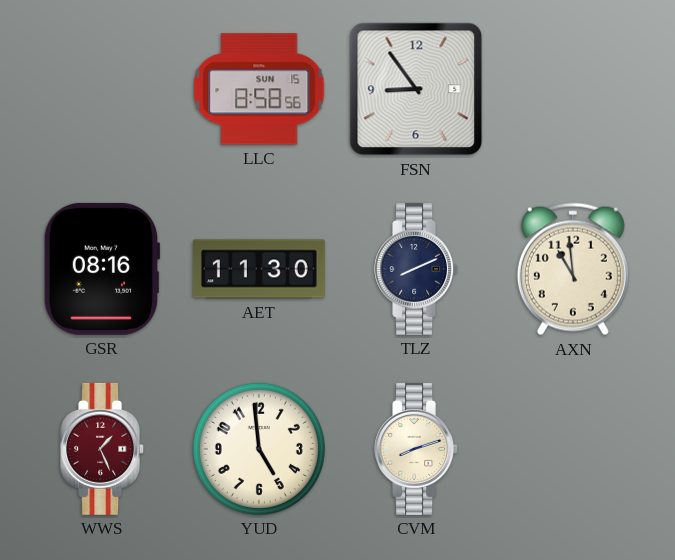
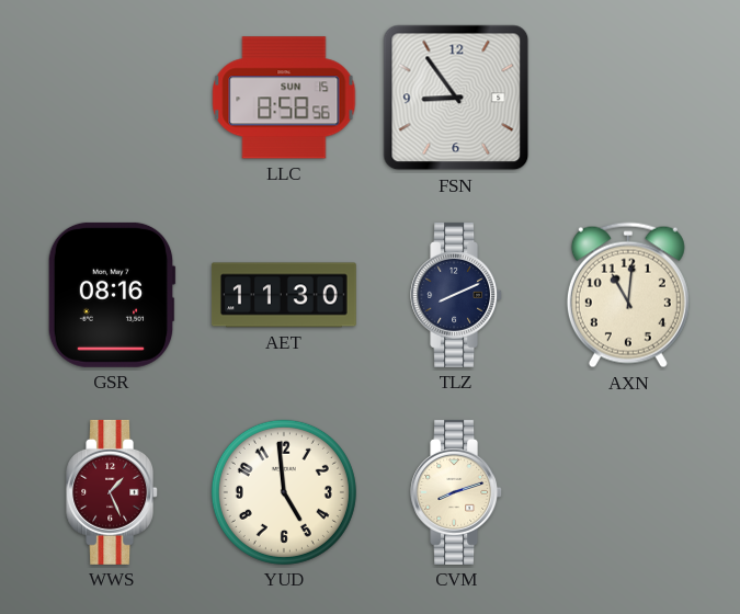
AXN: 10:59 -> 11:01 (628, 295)
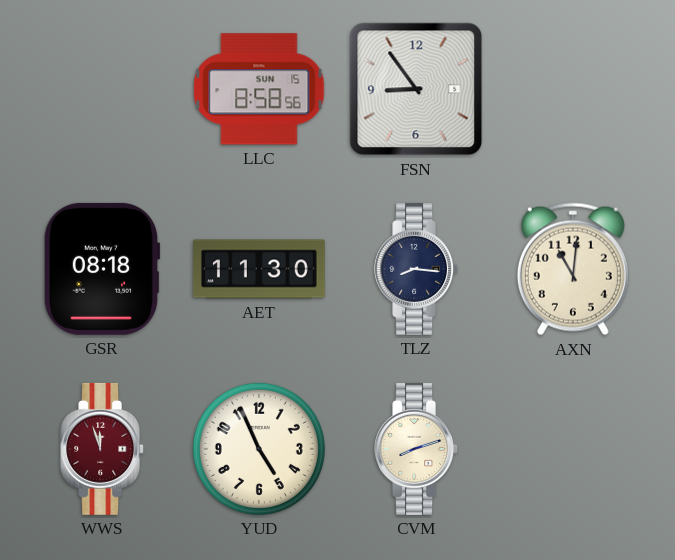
GSR: 08:16 -> 08:18 (102, 269)
TLZ: 8:11 -> 8:16 (416, 269)
WWS: 1:26 -> 11:57 (102, 449)
YUD: 4:59 -> 4:56 (259, 449)
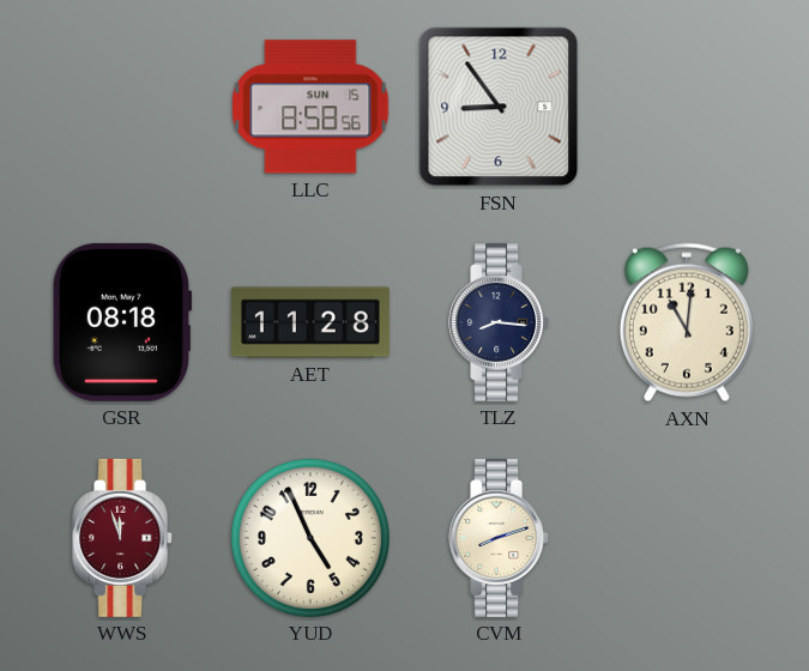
AET: 11:30 -> 11:28 (310, 322)
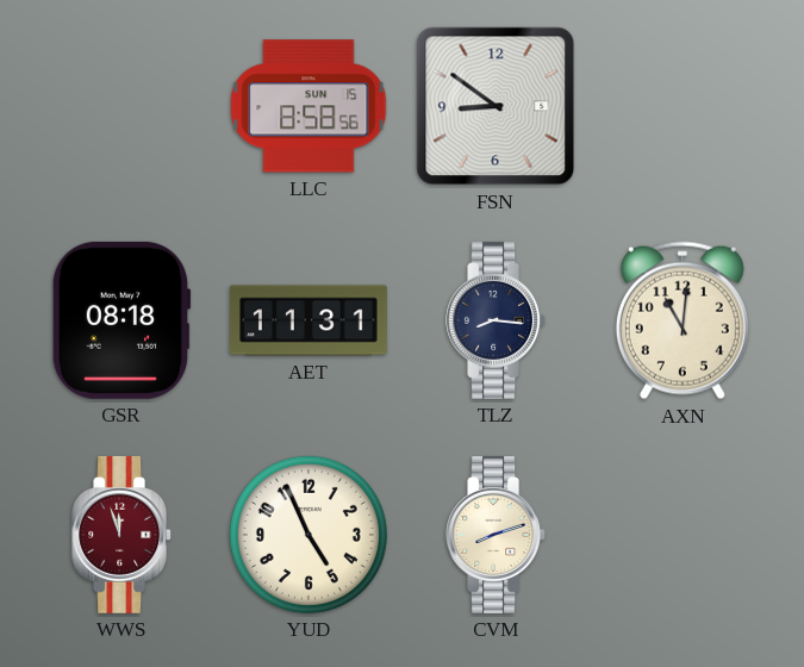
FSN: 8:54 -> 8:51 (496, 106)
AET: 11:28 -> 11:31 (308, 320)
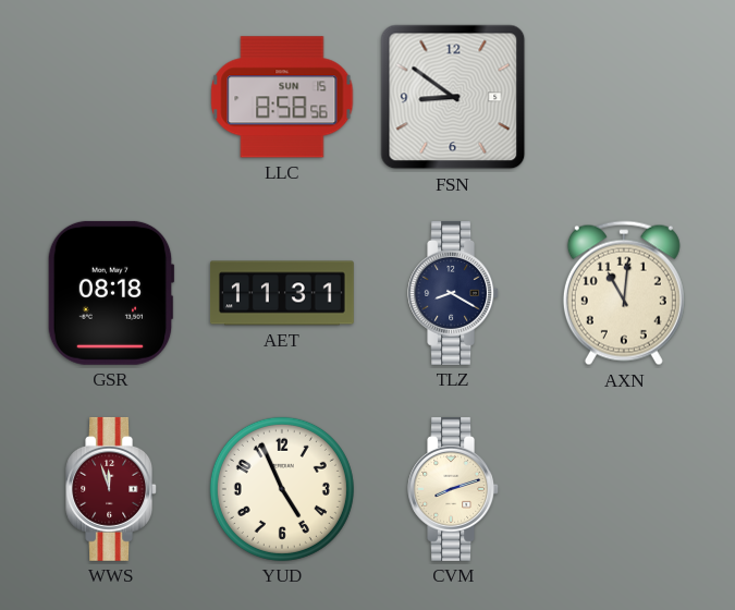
TLZ: 8:16 -> 8:20 (453, 293)
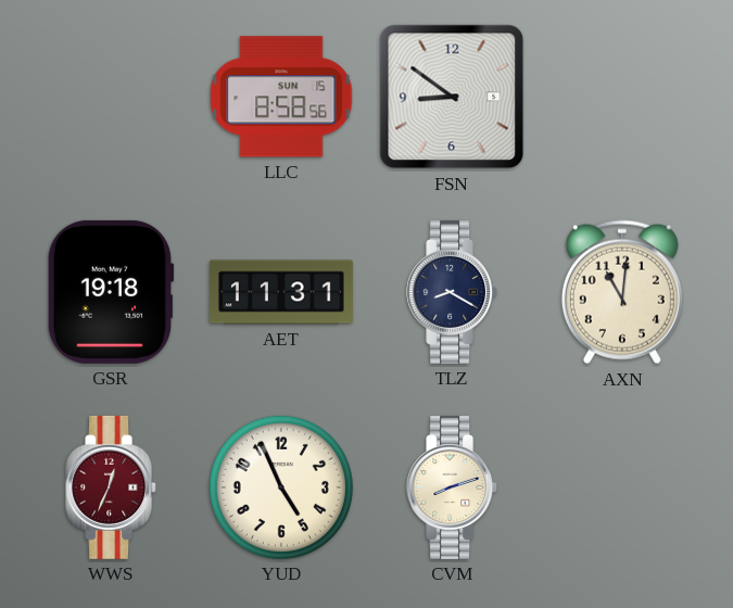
GSR: 08:18 -> 19:18 (111, 292)
WWS: 11:57 -> 12:34 (111, 487)
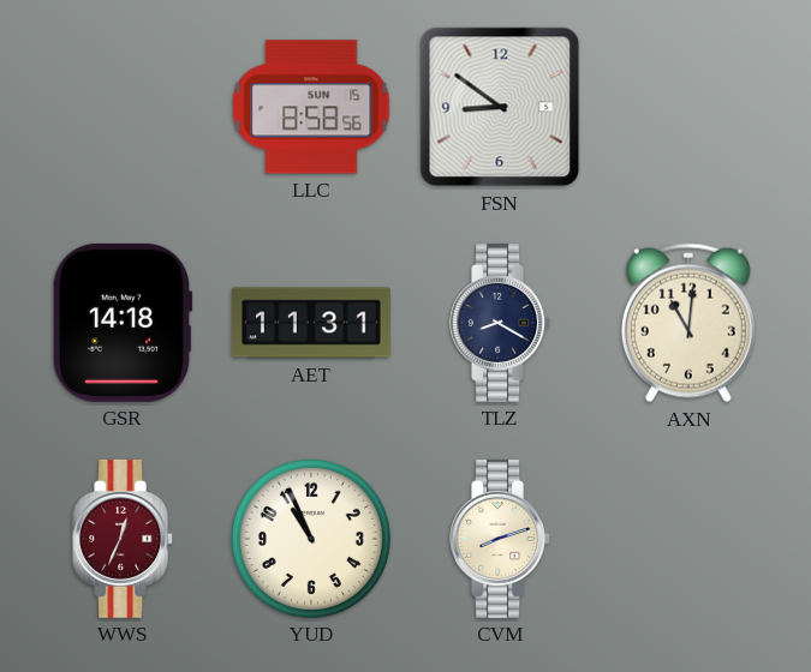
GSR: 19:18 -> 14:18 (123, 323)
YUD: 4:56 -> 10:56 (311, 539)
